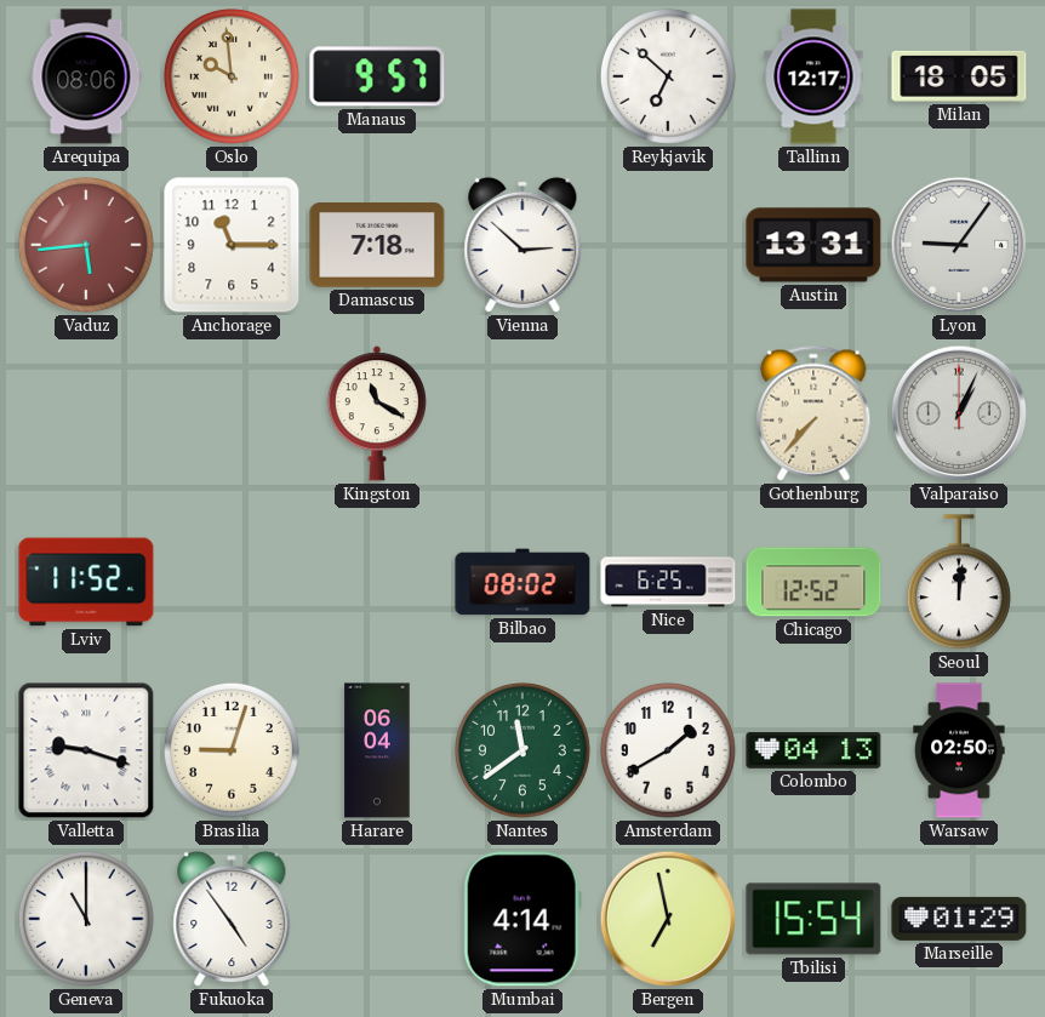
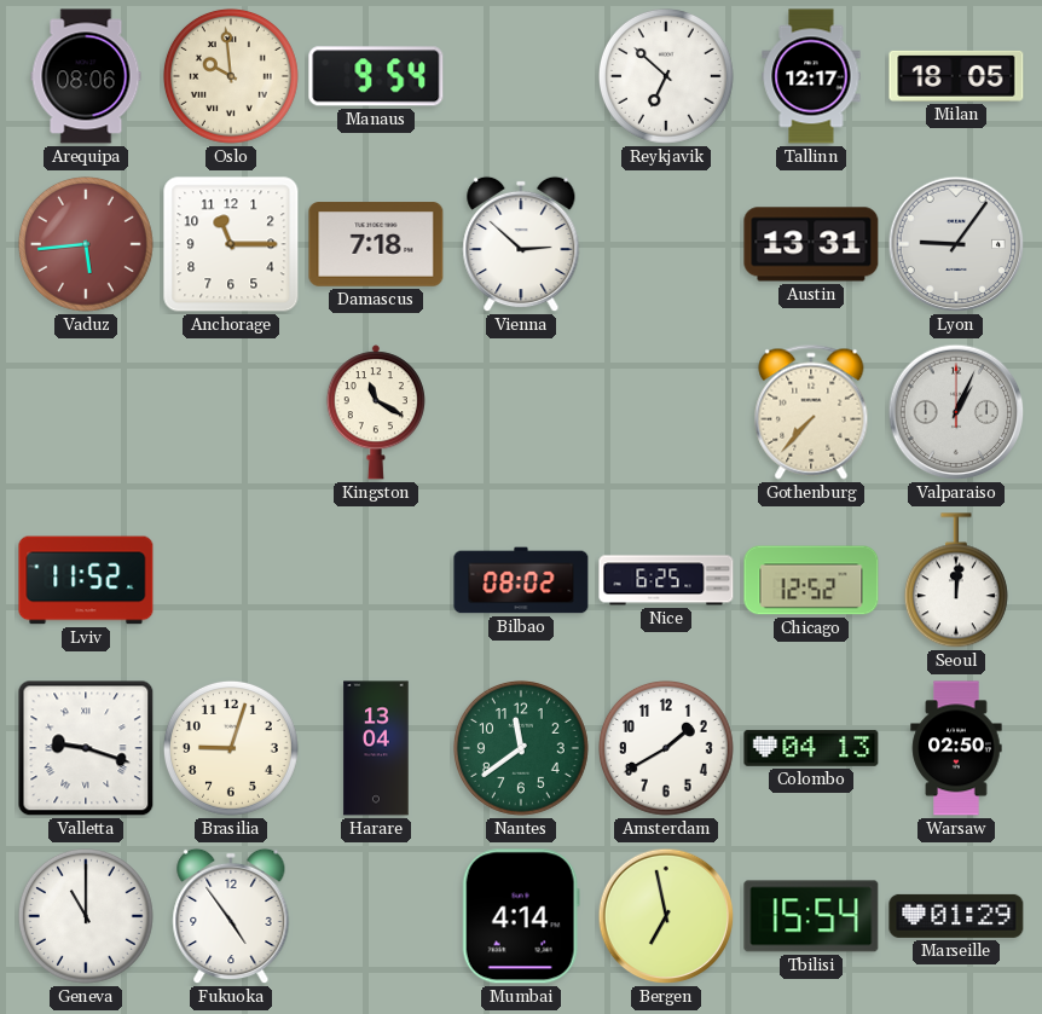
Manaus: 9:57 -> 9:54 (376, 76)
Harare: 06:04 -> 13:04 (376, 748)
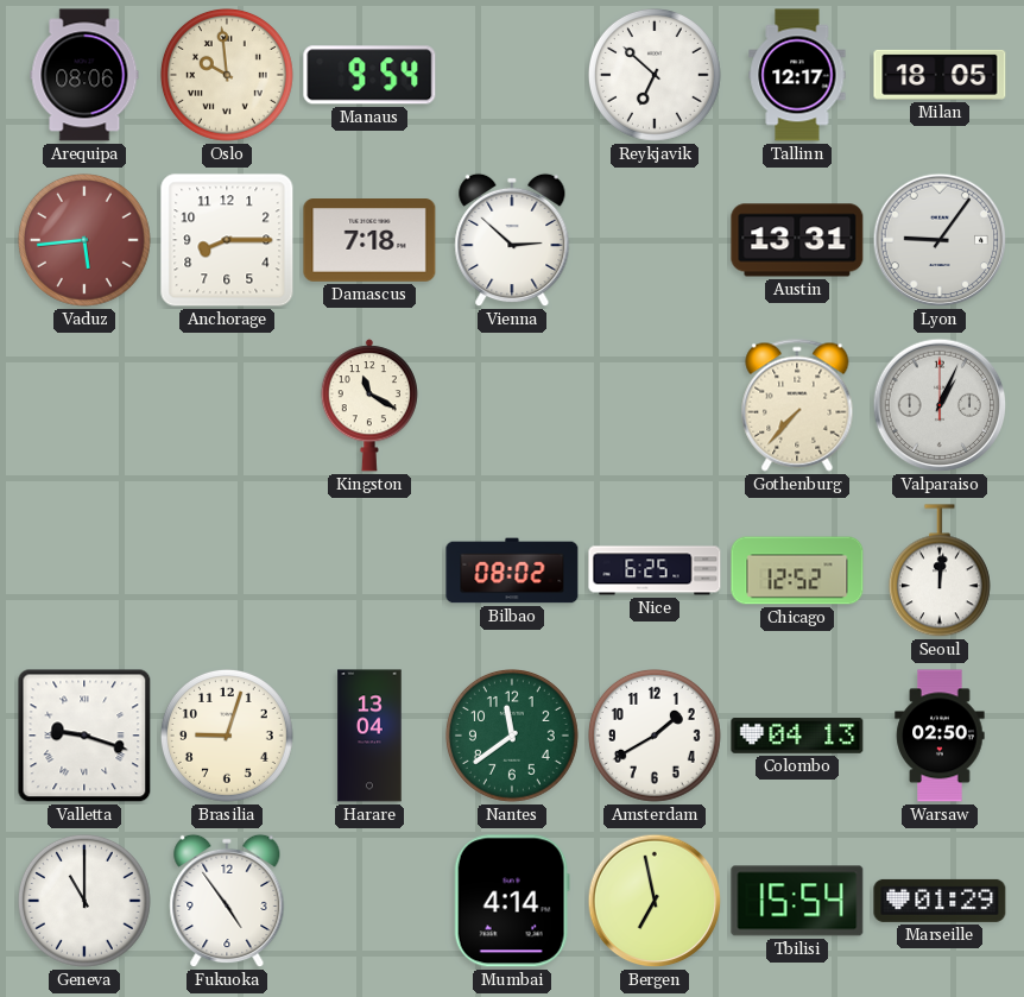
Anchorage: 11:15 -> 8:15 (227, 240)
Lviv: 11:52 -> none (86, 580)
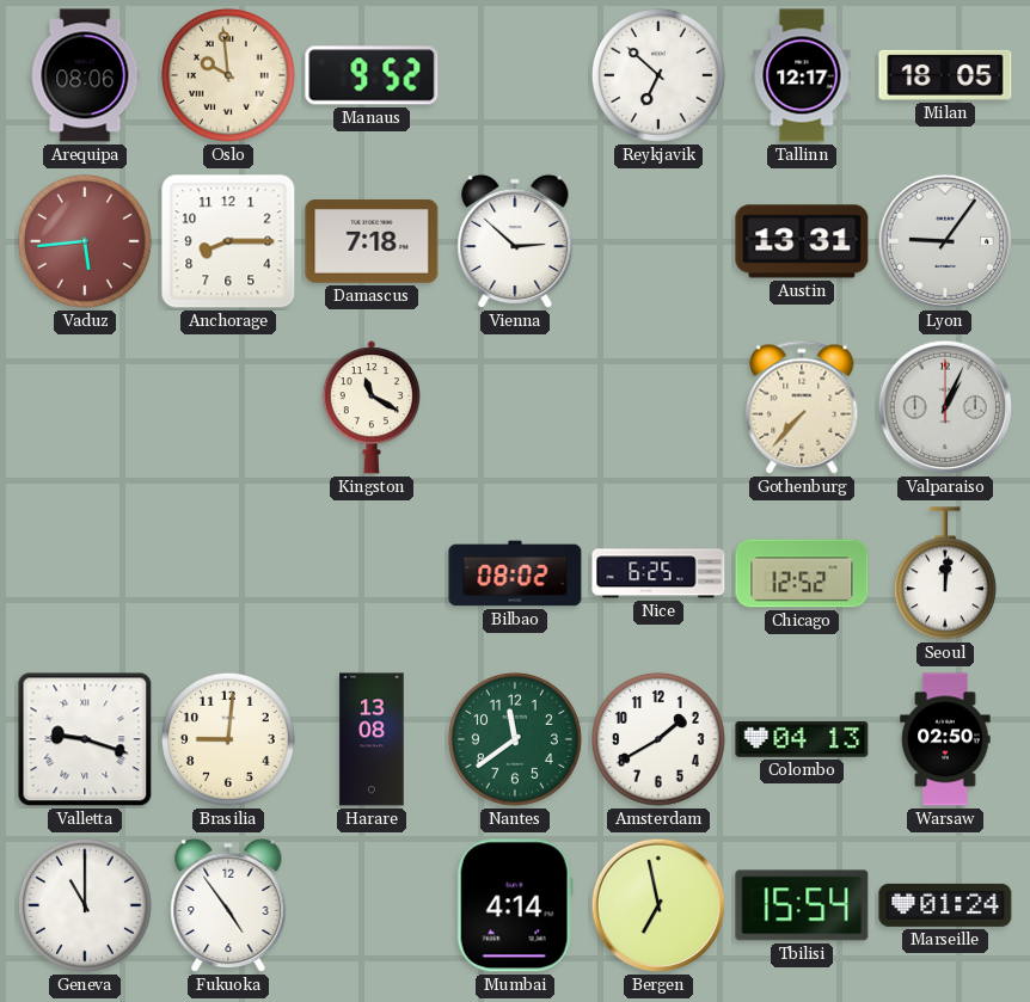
Manaus: 9:54 -> 9:52 (372, 75)
Brasilia: 9:03 -> 9:01 (228, 739)
Harare: 13:04 -> 13:08 (372, 739)
Marseille: 01:29 -> 01:24 (945, 905)
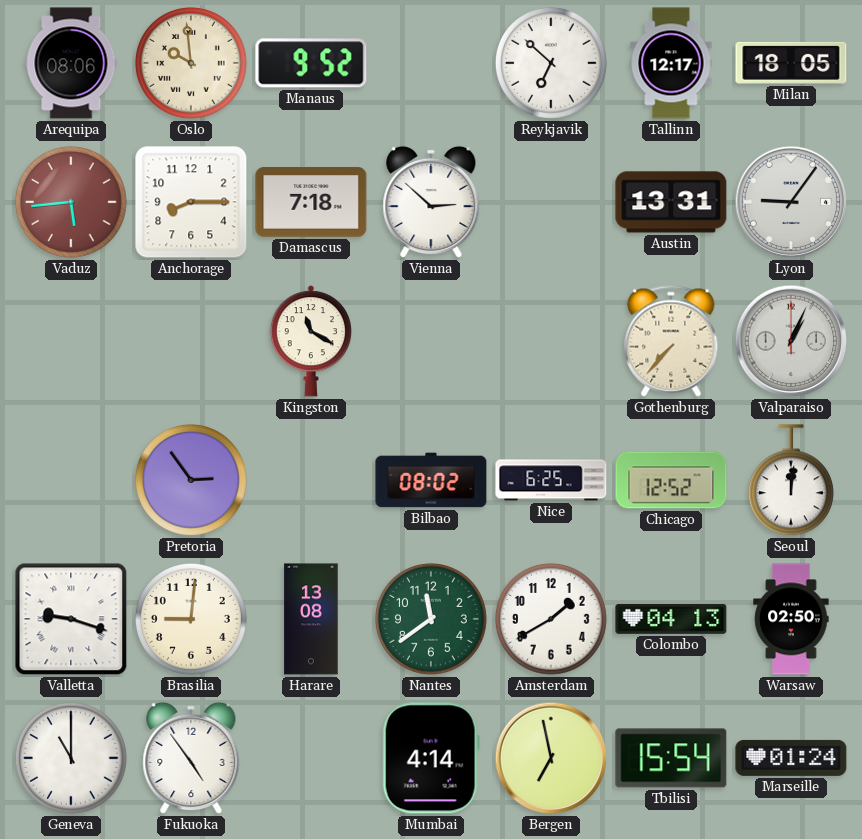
Pretoria: none -> 2:54 (191, 480)
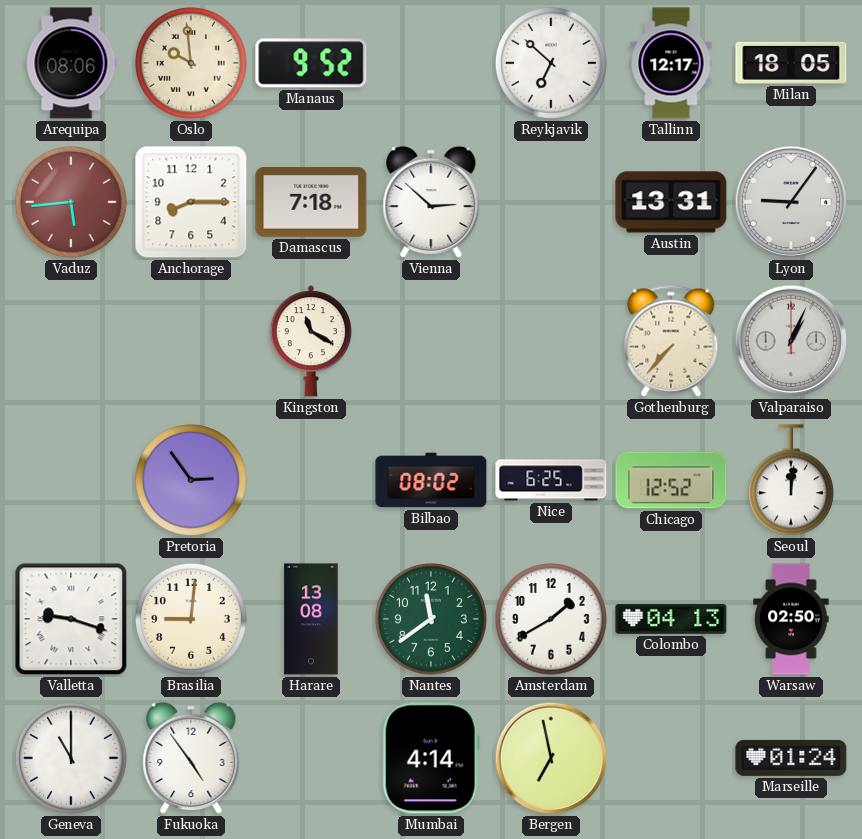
Tbilisi: 15:54 -> none (671, 758)
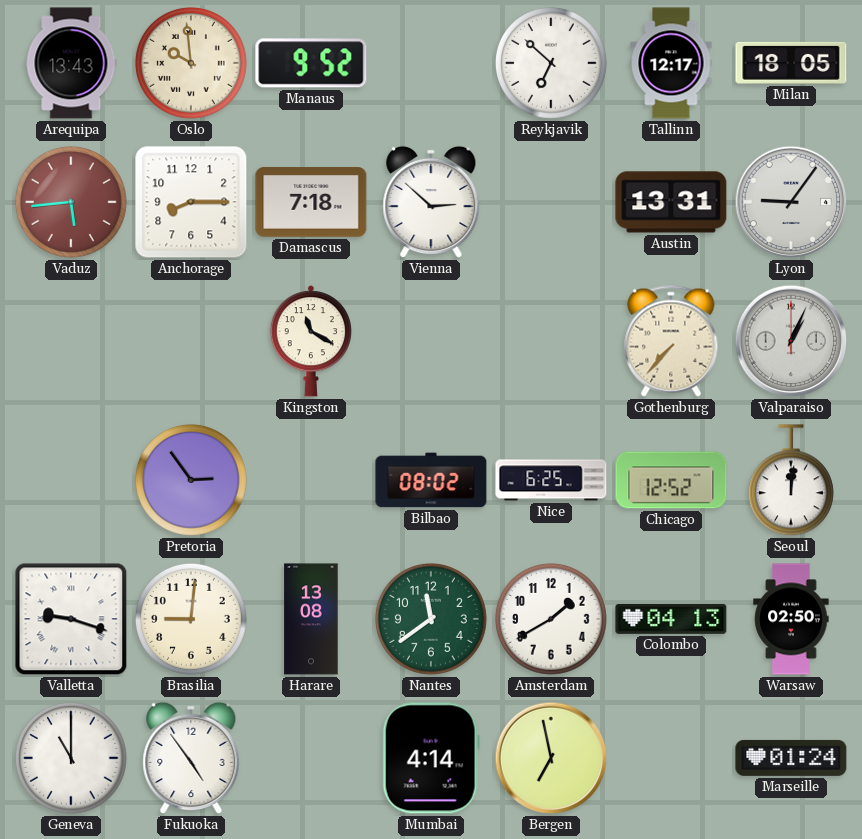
Arequipa: 08:06 -> 13:43 (71, 63)
